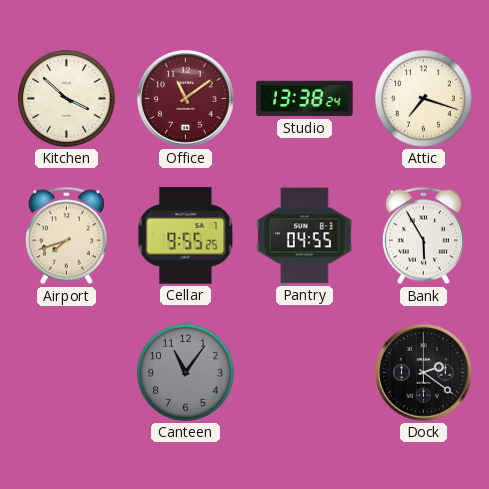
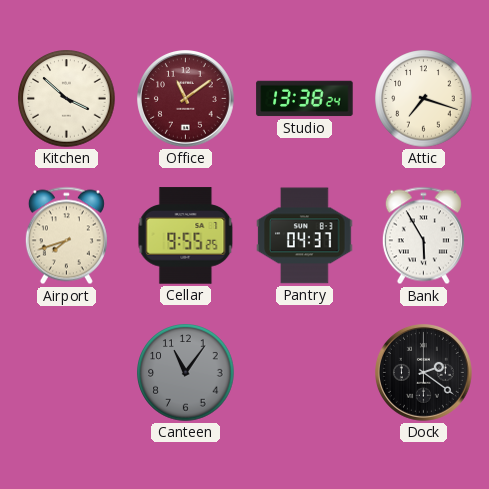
Pantry: 04:55 -> 04:37 (305, 236)
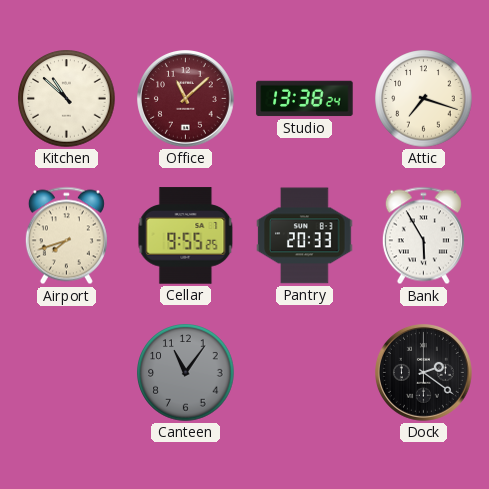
Kitchen: 3:52 -> 10:52 (67, 99)
Office: 11:09 -> 11:08 (186, 99)
Pantry: 04:37 -> 20:33 (305, 236)
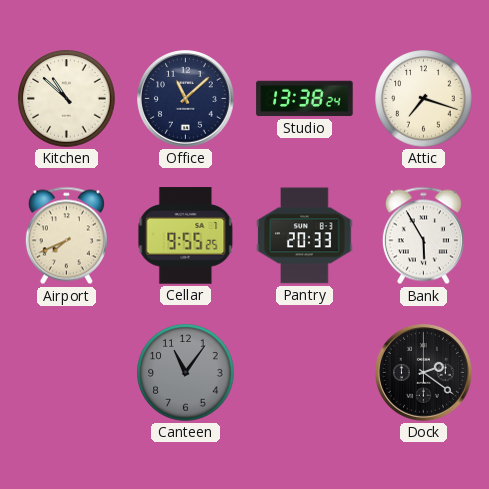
Office dial: burgundy -> navy (186, 99)
Airport: 7:42 -> 7:41 (66, 236)
